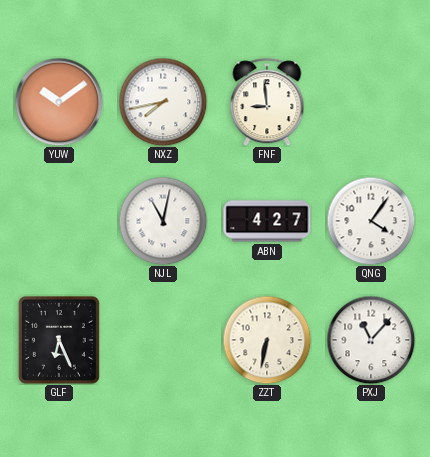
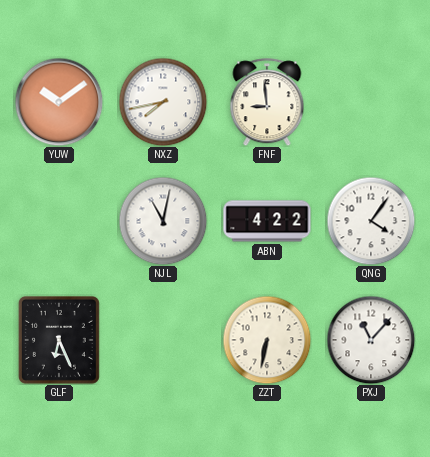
ABN: 4:27 -> 4:22 (267, 221)
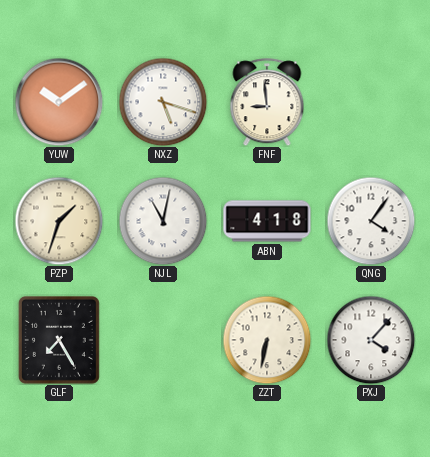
NXZ: 7:43 -> 5:18 (163, 102)
PZP: none -> 1:33 (59, 221)
ABN: 4:22 -> 4:18 (267, 221)
GLF: 6:26 -> 7:25 (59, 340)
PXJ: 11:07 -> 4:07 (371, 340)
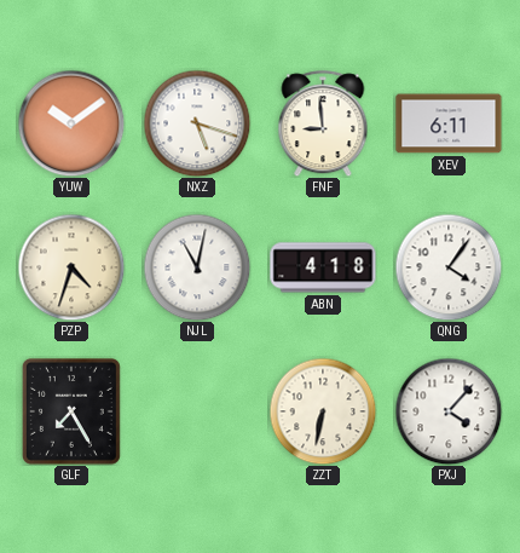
XEV: none -> 6:11 (449, 123)
PZP: 1:33 -> 4:33 (71, 267)
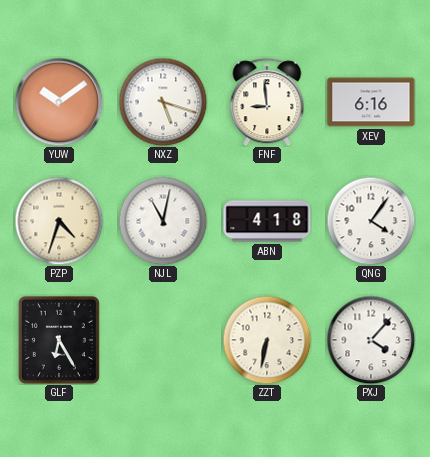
XEV: 6:11 -> 6:16 (371, 102)
GLF: 7:25 -> 6:25 (59, 340)
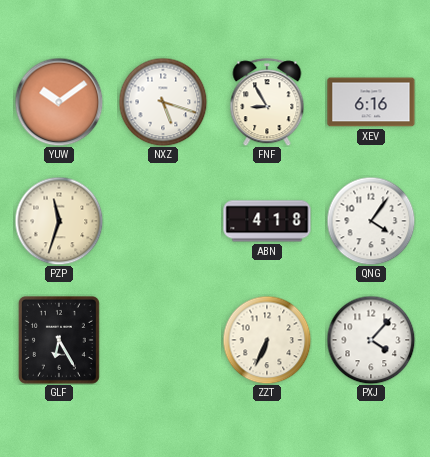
FNF: 8:59 -> 8:55 (267, 102)
PZP: 4:33 -> 11:33 (59, 221)
NJL: 11:02 -> none (163, 221)
ZZT: 6:32 -> 6:34 (267, 340)
